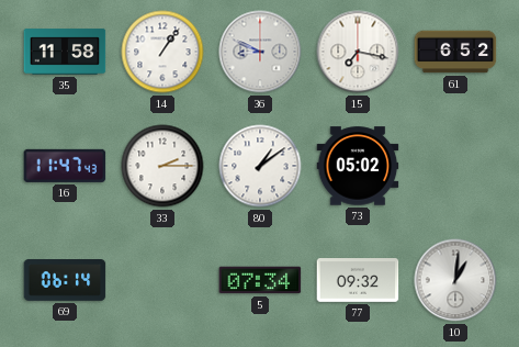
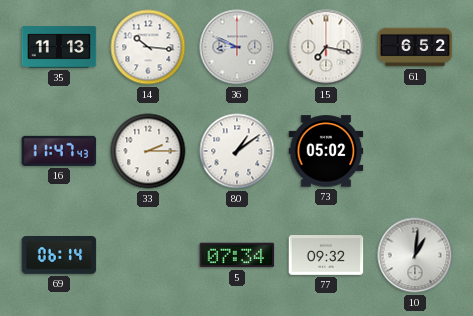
35: 11:58 -> 11:13 (59, 47)
14: 1:06 -> 10:16 (148, 47)
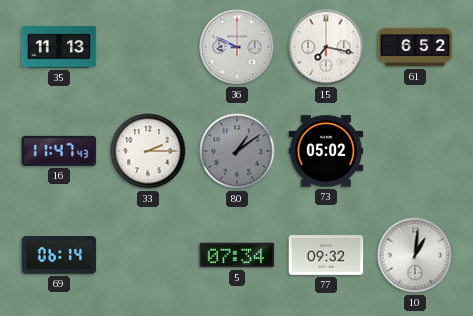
14: 10:16 -> none (148, 47)
80 dial: white -> grey (237, 151)
